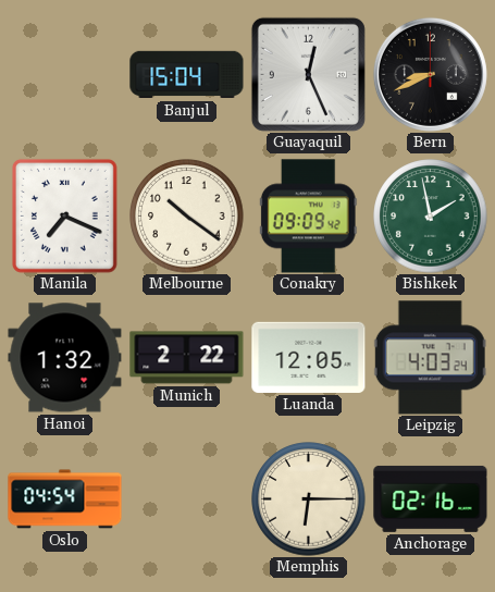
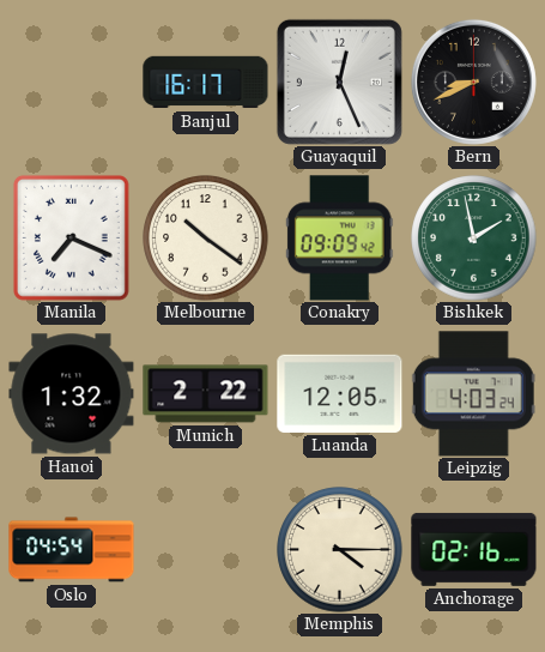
Banjul: 15:04 -> 16:17 (206, 83)
Memphis: 6:15 -> 4:15 (340, 550)
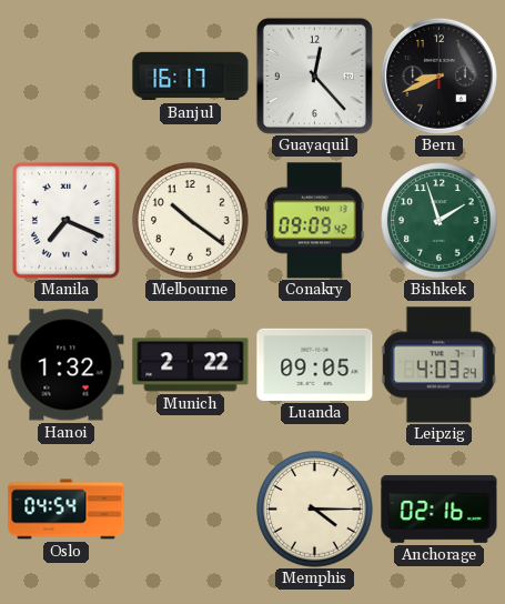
Guayaquil: 12:26 -> 12:23 (314, 75)
Bishkek: 1:58 -> 1:57 (440, 221)
Luanda: 12:05 -> 09:05 (315, 364)
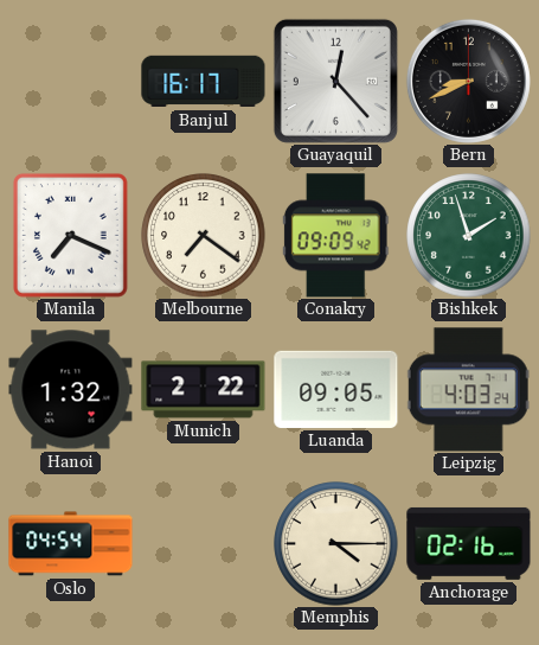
Melbourne: 10:21 -> 7:21 (204, 236)
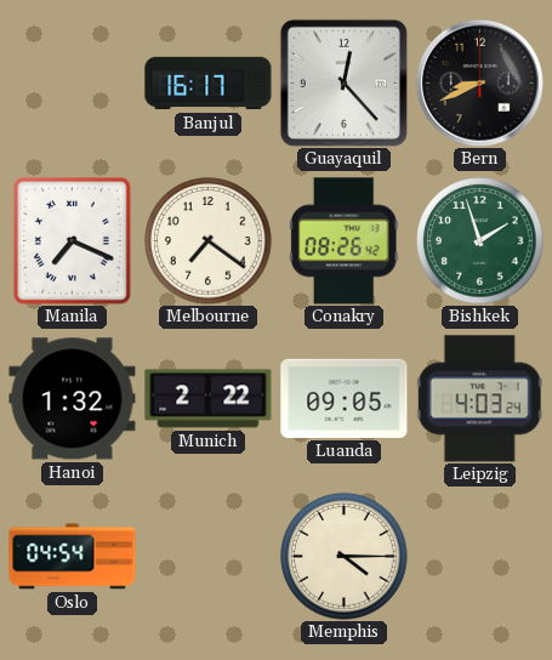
Conakry: 09:09 -> 08:26 (343, 241)
Anchorage: 02:16 -> none (469, 543)
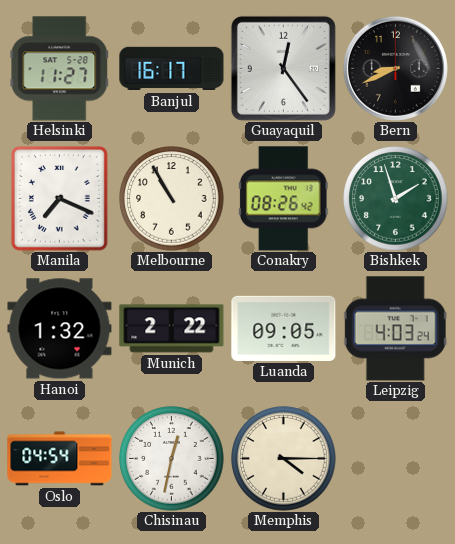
Helsinki: none -> 11:27 (60, 69)
Guayaquil: 12:23 -> 12:24 (283, 68)
Melbourne: 7:21 -> 10:55 (172, 199)
Chisinau: none -> 12:32 (172, 459)
